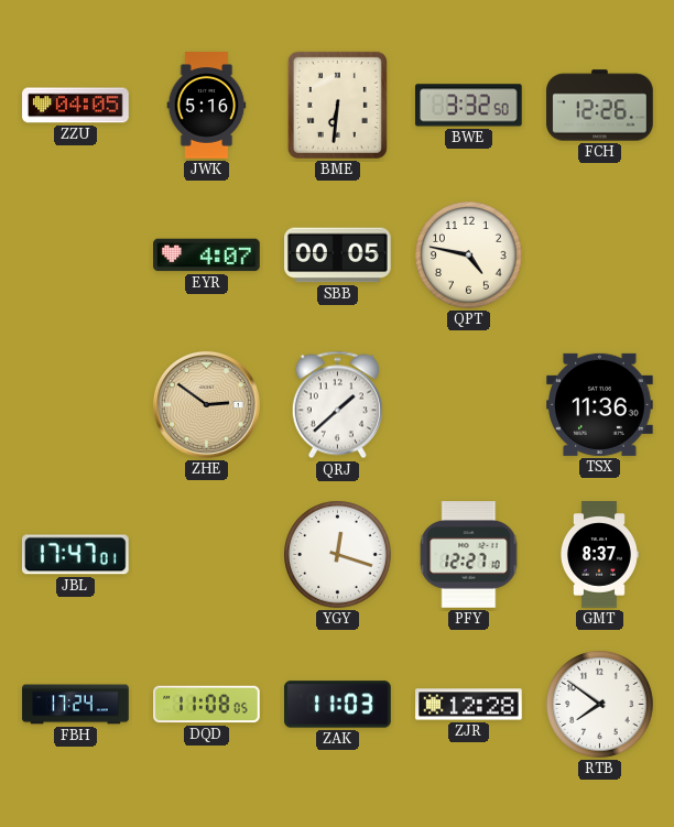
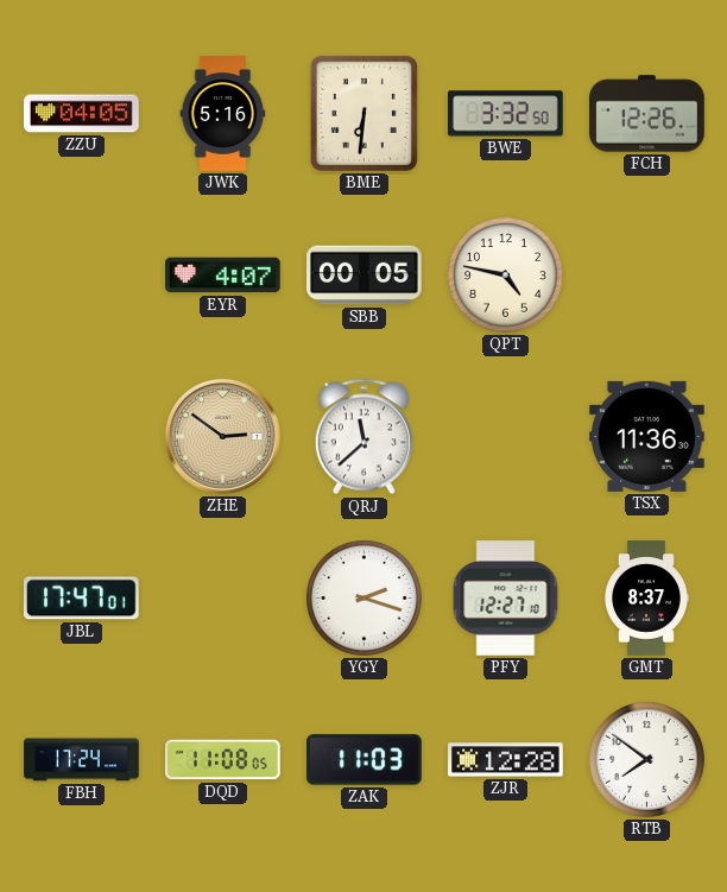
QRJ: 1:38 -> 11:38 (363, 437)
YGY: 12:18 -> 2:18 (365, 599)
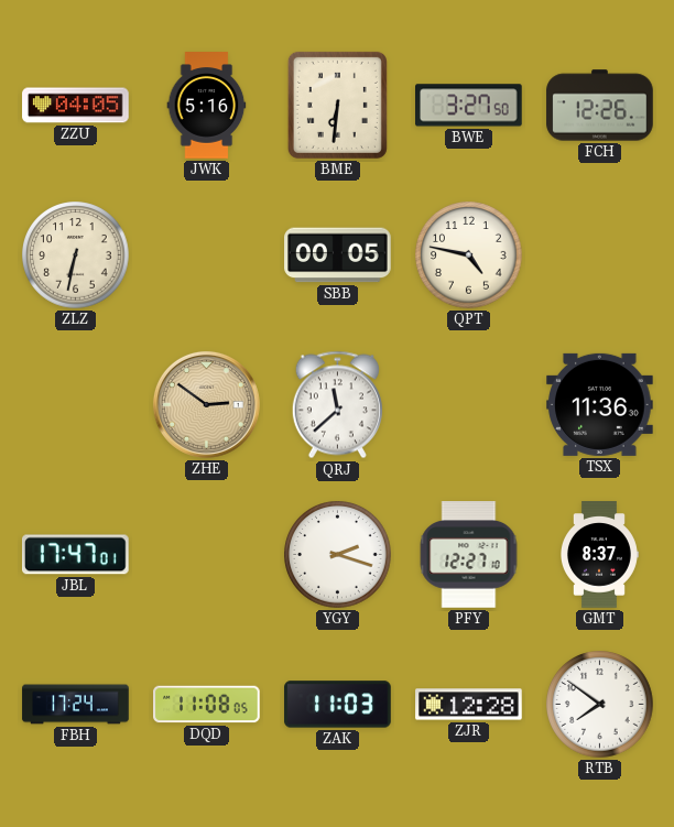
BWE: 3:32 -> 3:27 (469, 106)
ZLZ: none -> 6:32 (76, 255)
EYR: 4:07 -> none (223, 276)
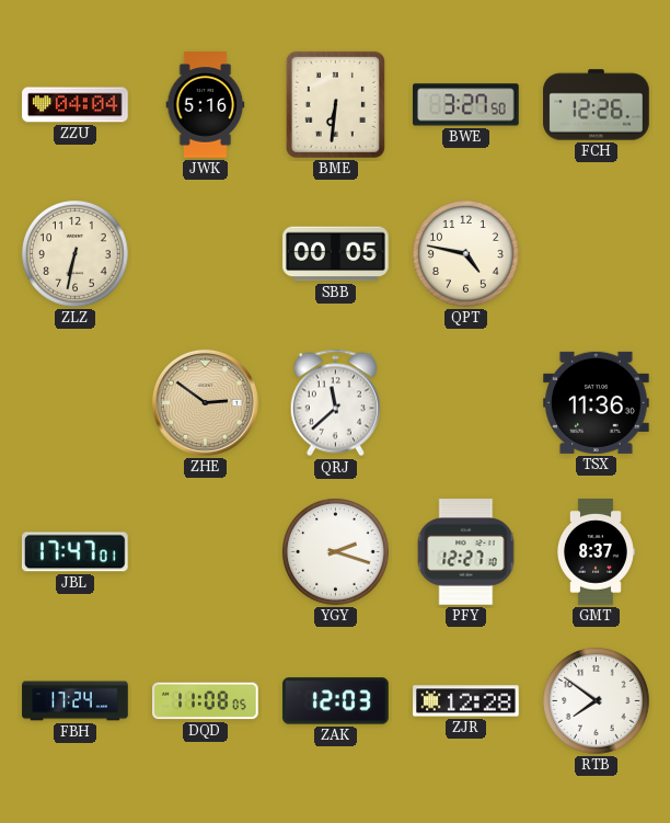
ZZU: 04:05 -> 04:04 (76, 105)
ZAK: 11:03 -> 12:03 (336, 701)
